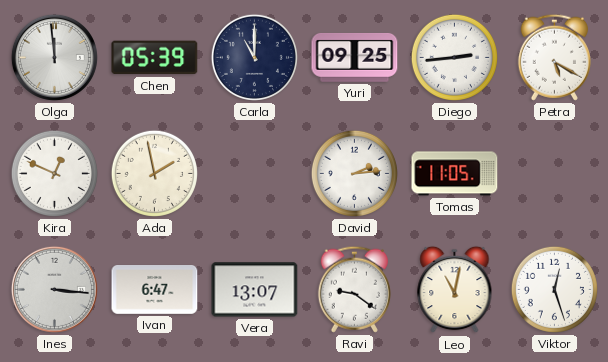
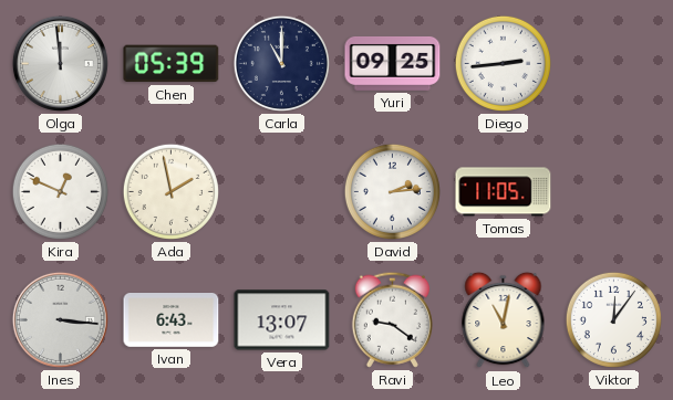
Petra: 5:20 -> none (554, 57)
Ivan: 6:47 -> 6:43 (172, 320)
Viktor: 12:27 -> 12:06 (613, 319)
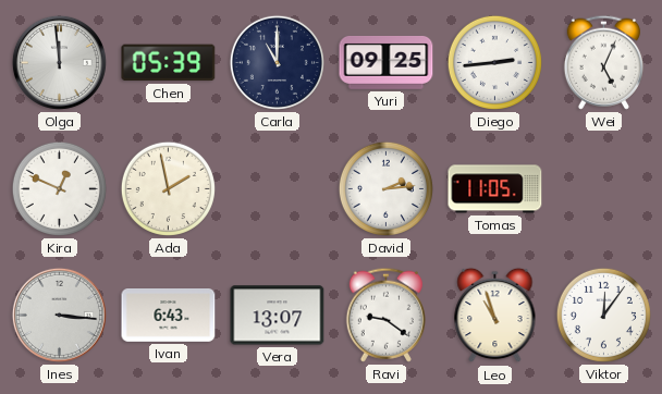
Wei: none -> 5:04 (603, 62)
Leo: 11:02 -> 10:57 (495, 316)
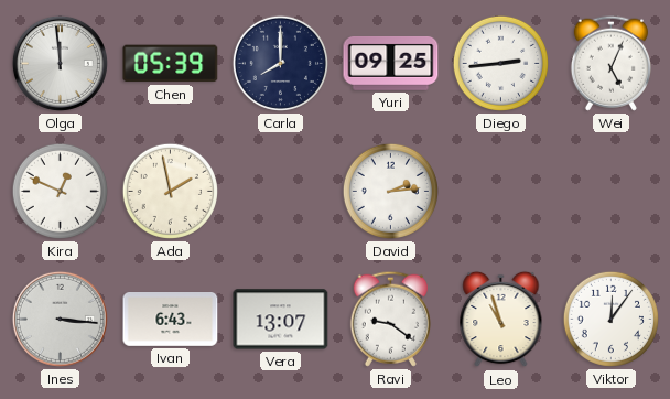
Carla: 11:00 -> 8:00 (280, 63)
Tomas: 11:05 -> none (495, 189)
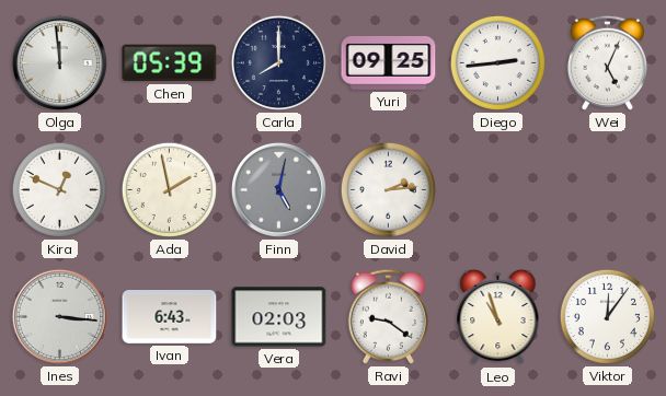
Finn: none -> 5:02 (278, 189)
Vera: 13:07 -> 02:03 (279, 317)
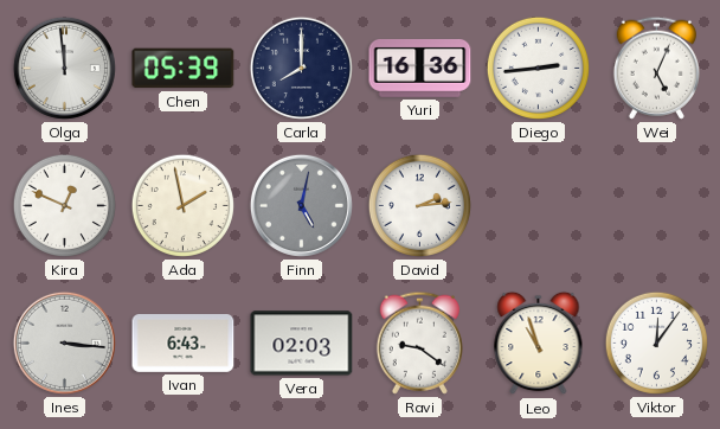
Yuri: 09:25 -> 16:36 (420, 68)
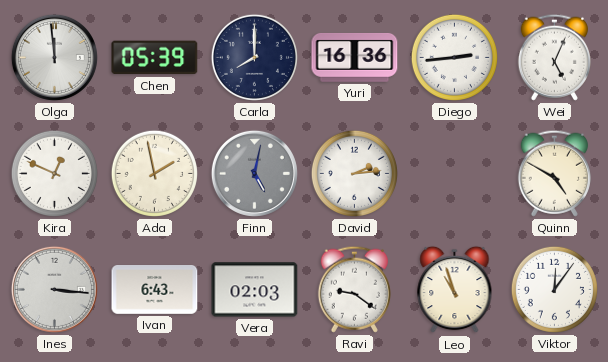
Quinn: none -> 4:50 (554, 173)
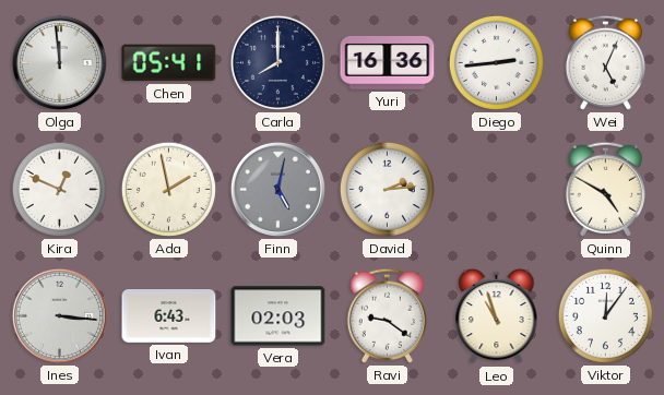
Chen: 05:39 -> 05:41 (169, 63)
